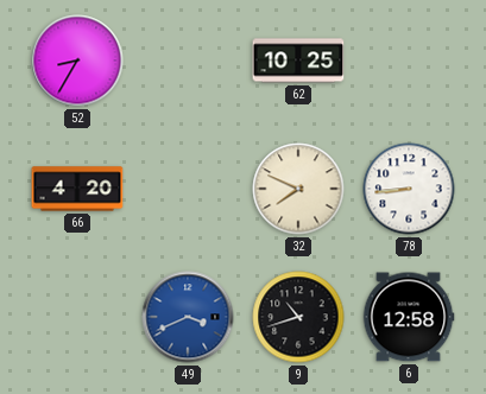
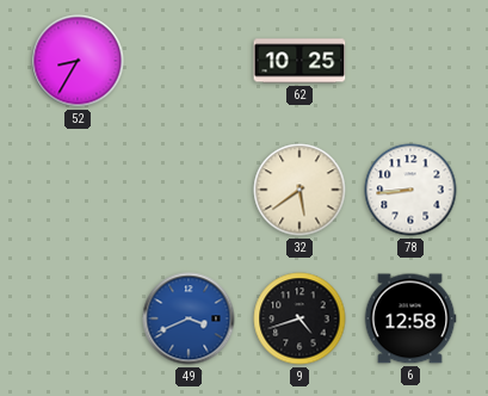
66: 4:20 -> none (77, 189)
32: 7:49 -> 5:39 (299, 190)
9: 10:42 -> 4:42 (299, 318)
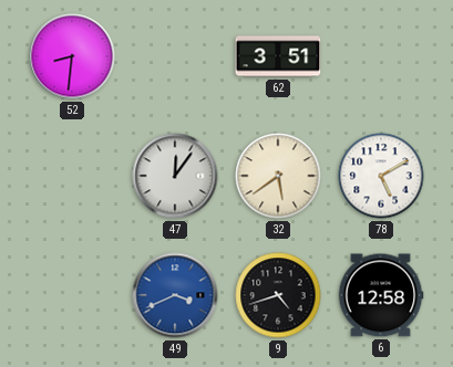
52: 8:35 -> 8:31 (72, 56)
62: 10:25 -> 3:51 (278, 56)
47: none -> 12:06 (175, 176)
78: 8:44 -> 5:10 (381, 176)
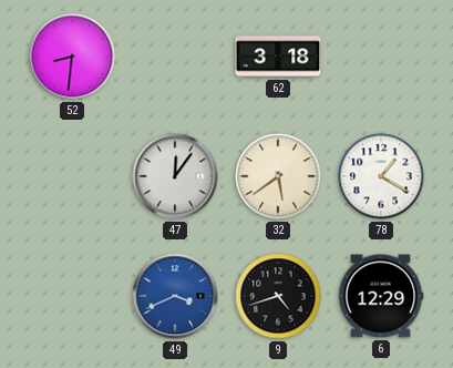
62: 3:51 -> 3:18 (278, 57)
78: 5:10 -> 1:20 (381, 176)
6: 12:58 -> 12:29 (381, 296)
